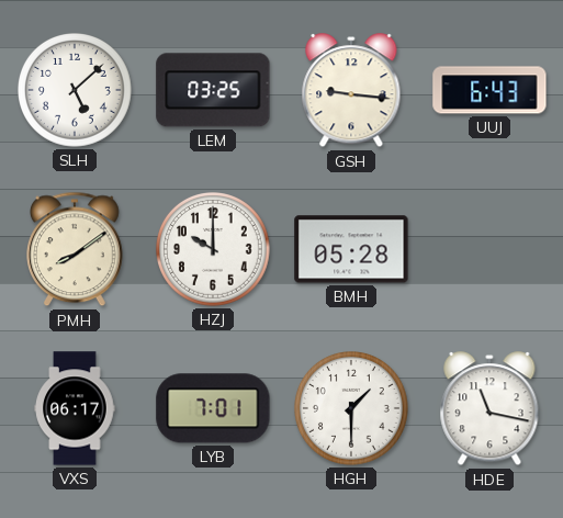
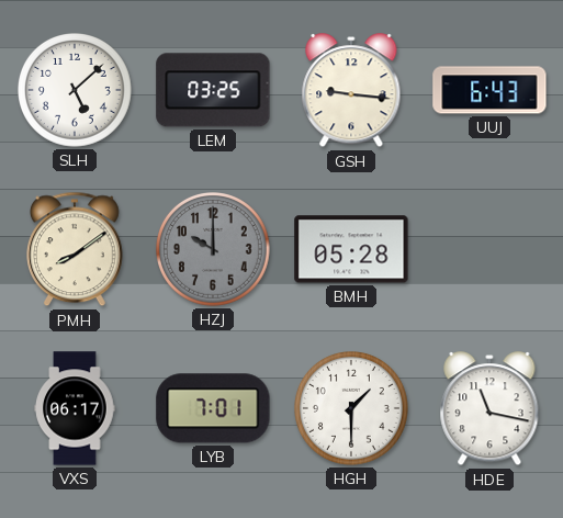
HZJ dial: white -> grey (214, 250)
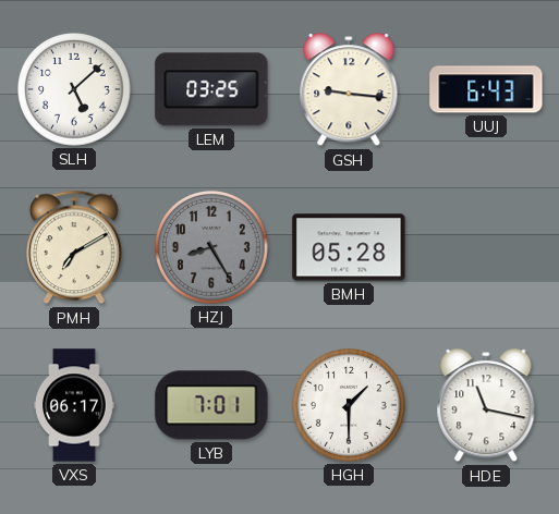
PMH: 8:09 -> 7:10 (75, 247)
HZJ: 10:00 -> 8:25 (212, 248)
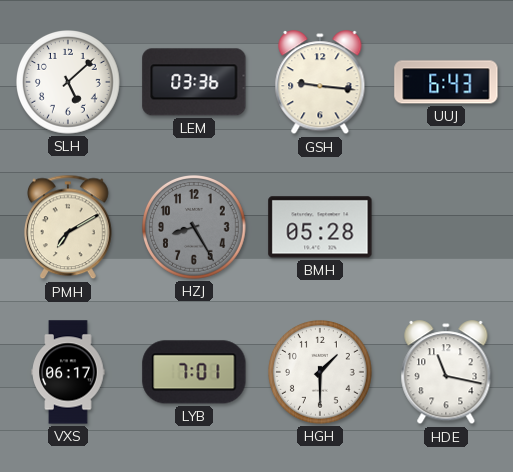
LEM: 03:25 -> 03:36 (194, 82)
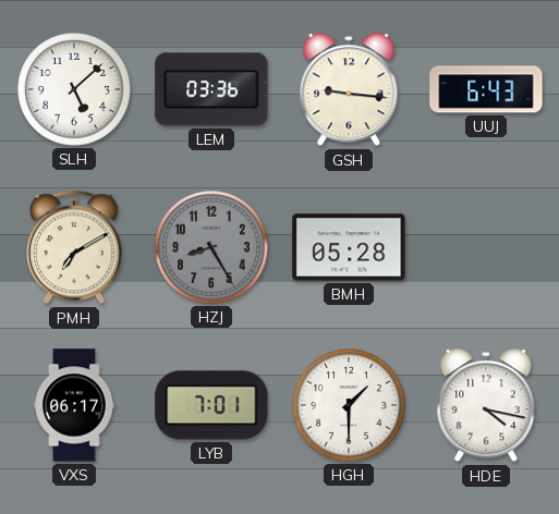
HDE: 11:17 -> 4:17 (486, 406)
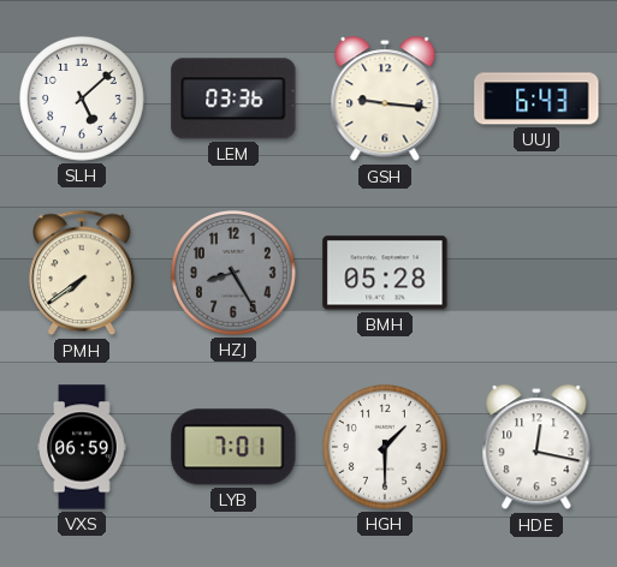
PMH: 7:10 -> 7:39 (83, 273)
VXS: 06:17 -> 06:59 (82, 447)
HDE: 4:17 -> 12:17 (536, 448)
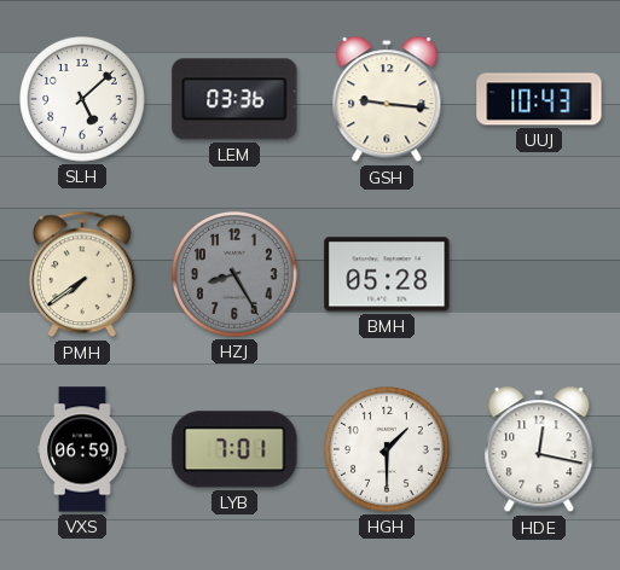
UUJ: 6:43 -> 10:43 (539, 99)
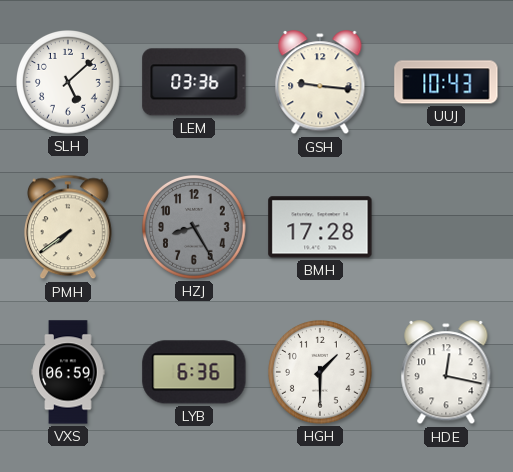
BMH: 05:28 -> 17:28 (320, 227)
LYB: 7:01 -> 6:36 (194, 372)
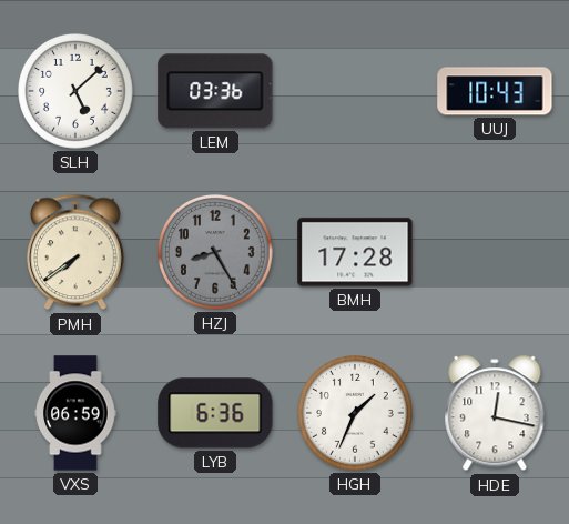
GSH: 9:16 -> none (320, 83)
HGH: 1:30 -> 1:34 (356, 414)
